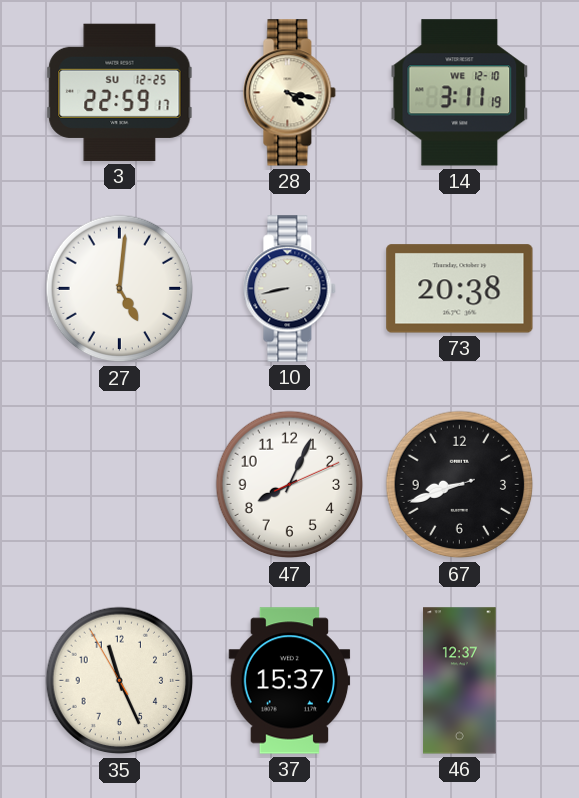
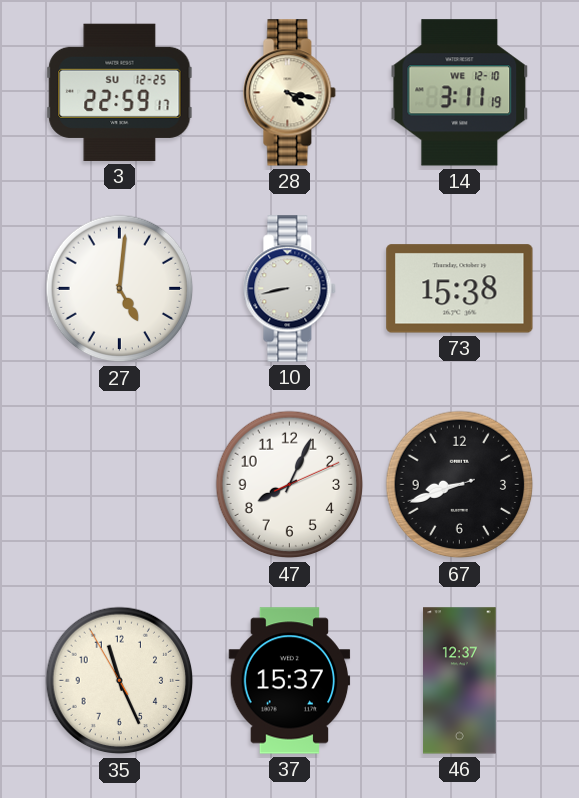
73: 20:38 -> 15:38 (460, 289)
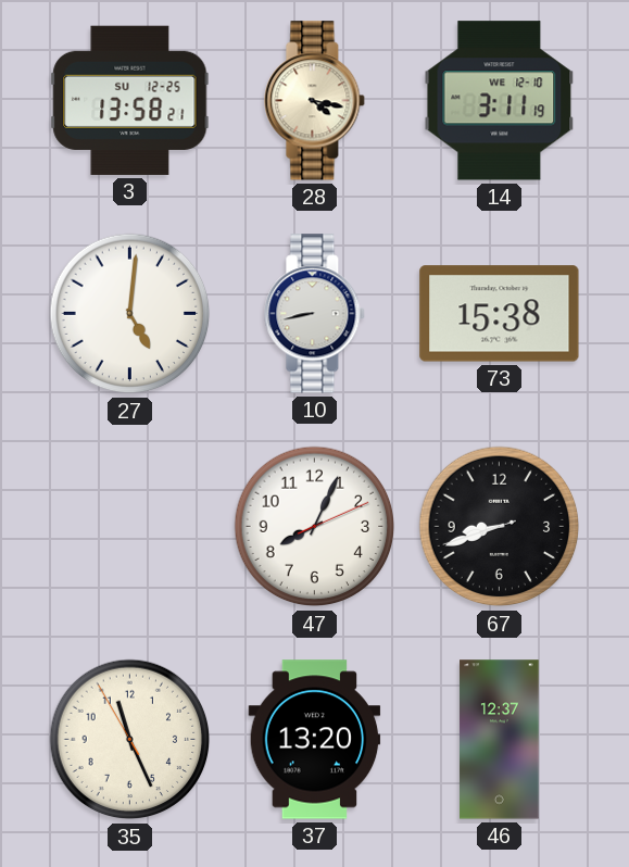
3: 22:59 -> 13:58 (130, 100)
37: 15:37 -> 13:20 (315, 740)
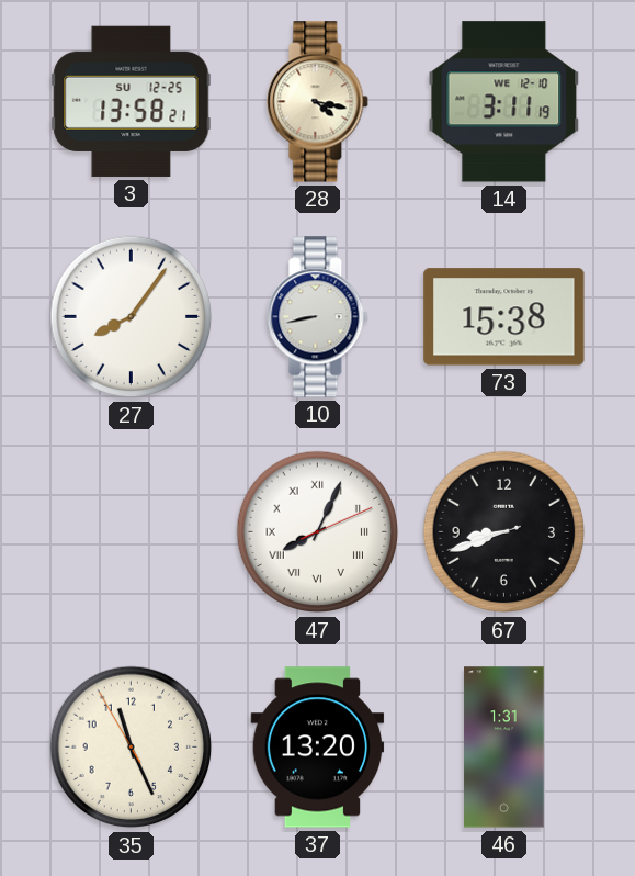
27: 5:01 -> 8:06 (132, 317)
47 numerals: Arabic -> Roman (318, 532)
46: 12:37 -> 1:31 (504, 748)
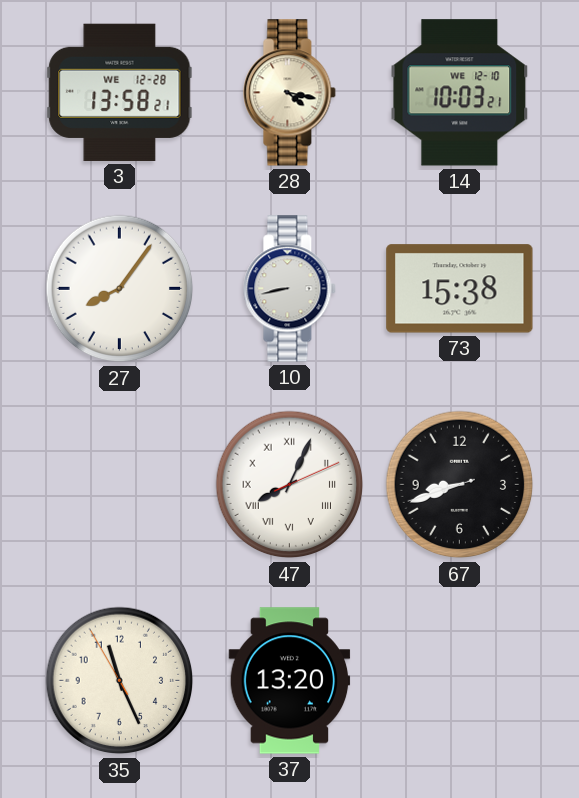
3 date: SU 12-25 -> WE 12-28 (120, 92)
14: 3:11 -> 10:03 (460, 93)
46: 1:31 -> none (504, 748)
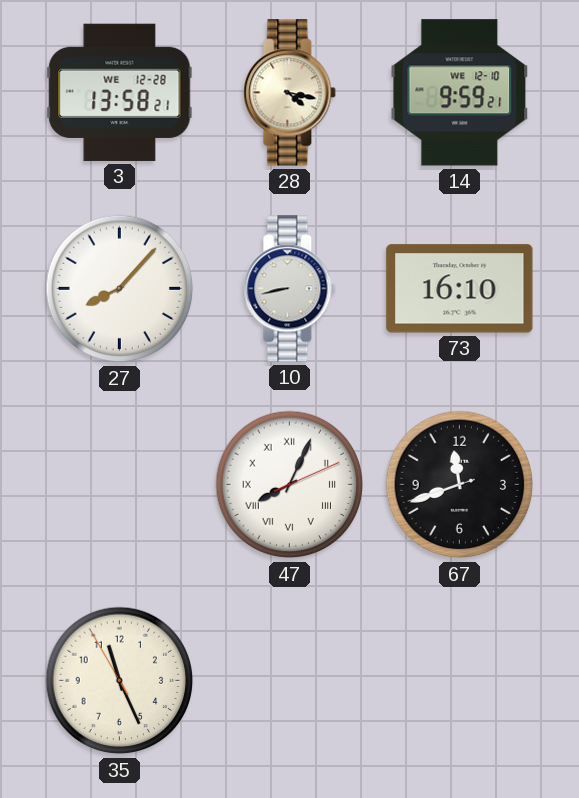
14: 10:03 -> 9:59 (460, 93)
27: 8:06 -> 8:07 (120, 289)
73: 15:38 -> 16:10 (460, 289)
67: 8:41 -> 11:41 (460, 485)
37: 13:20 -> none (290, 681)
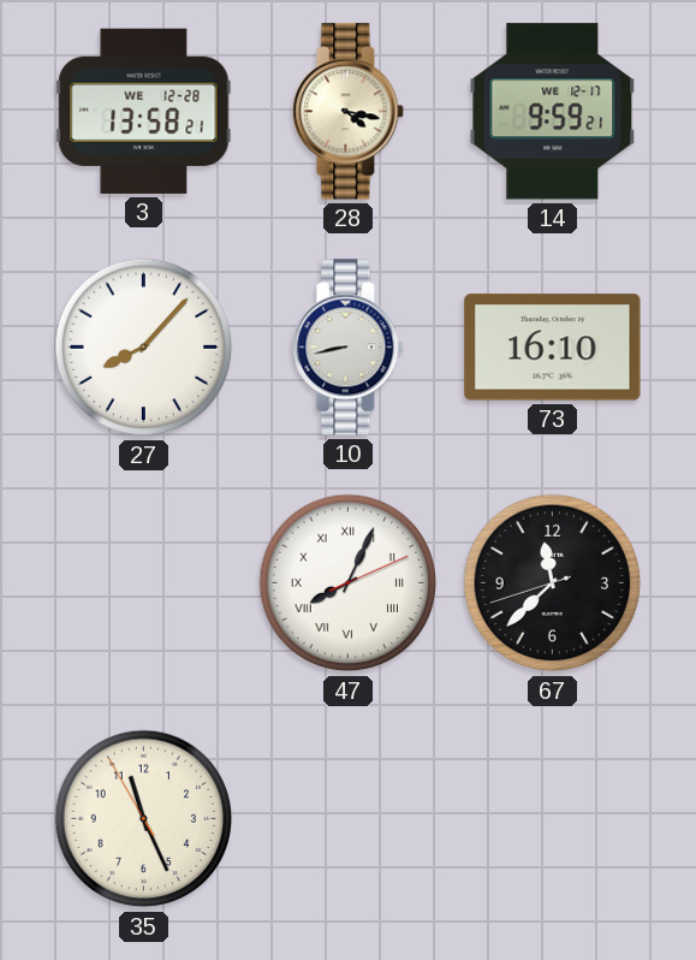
14 date: WE 12-10 -> WE 12-17 (553, 112)
67: 11:41 -> 11:37 (553, 583)
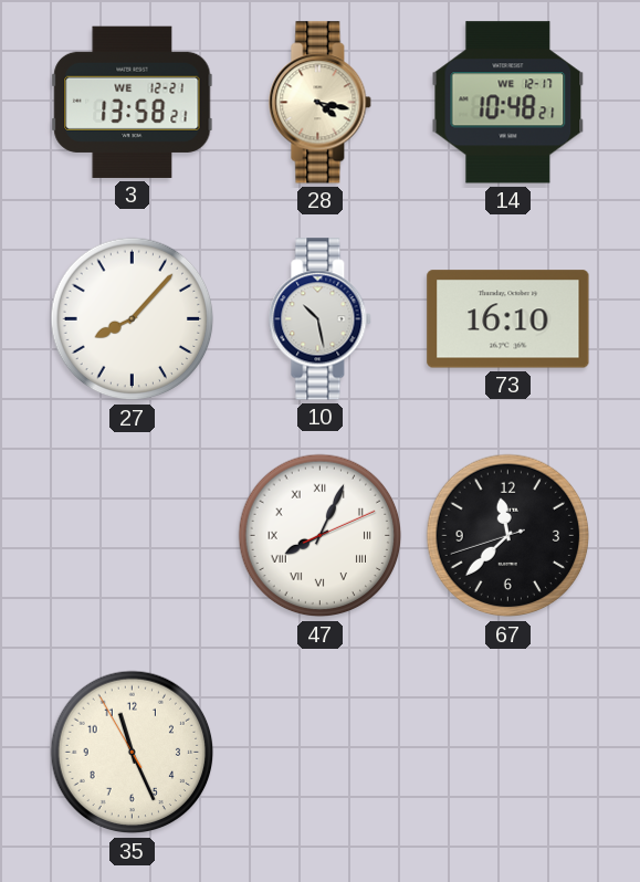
3 date: WE 12-28 -> WE 12-21 (133, 102)
14: 9:59 -> 10:48 (508, 103)
10: 8:43 -> 10:28 (321, 319)
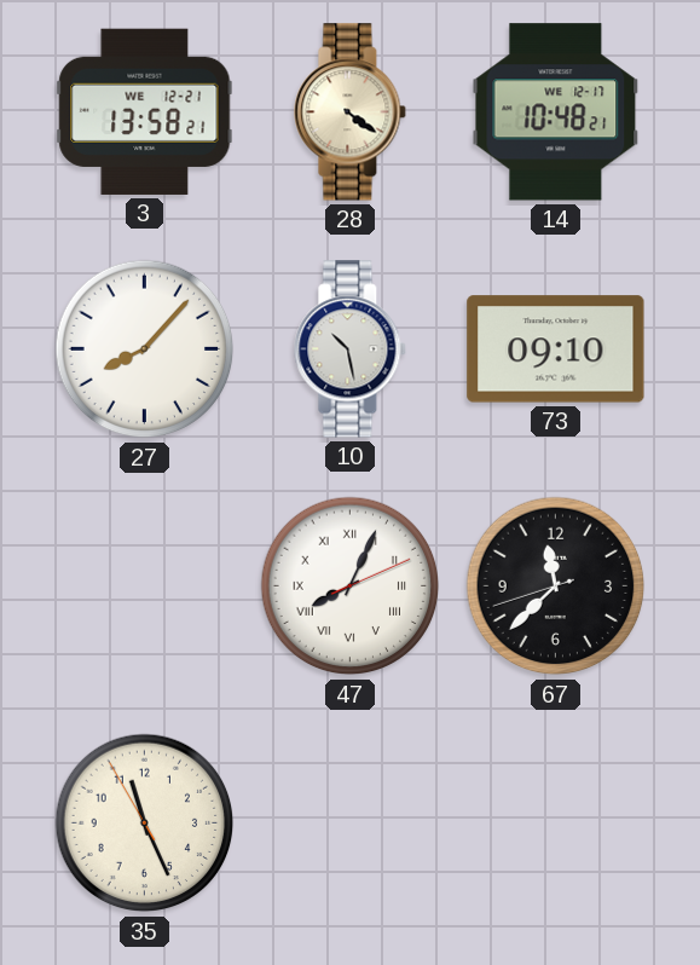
28: 4:17 -> 4:21 (351, 112)
73: 16:10 -> 09:10 (556, 349)
